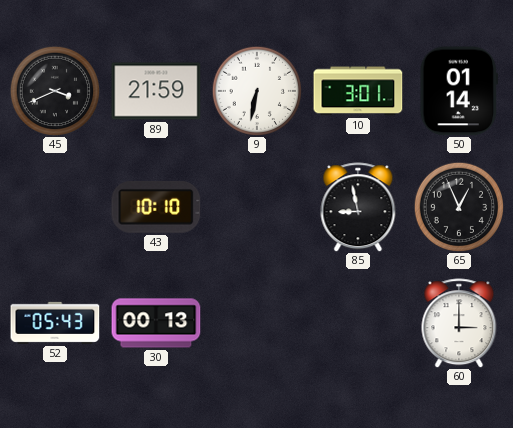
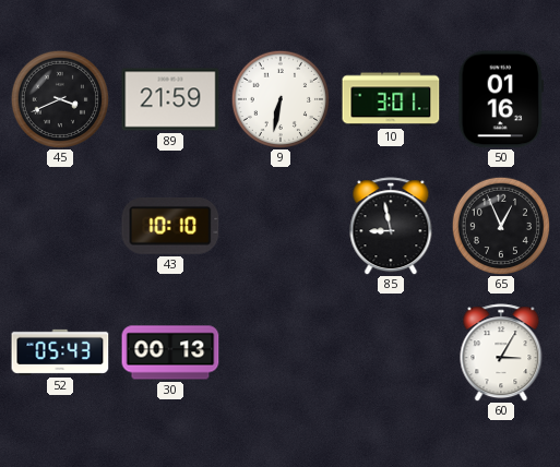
50: 01:14 -> 01:16 (501, 99)
60: 3:00 -> 3:05 (501, 352)
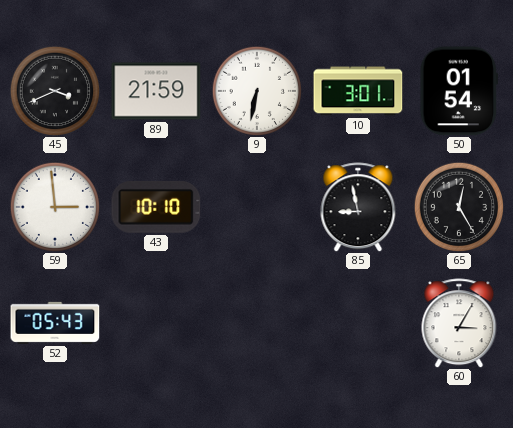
50: 01:16 -> 01:54 (459, 91)
59: none -> 2:59 (54, 206)
65: 12:56 -> 12:25 (458, 206)
30: 00:13 -> none (170, 352)
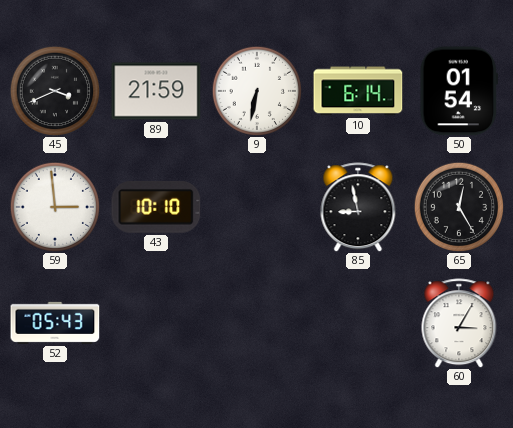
10: 3:01 -> 6:14 (358, 91)
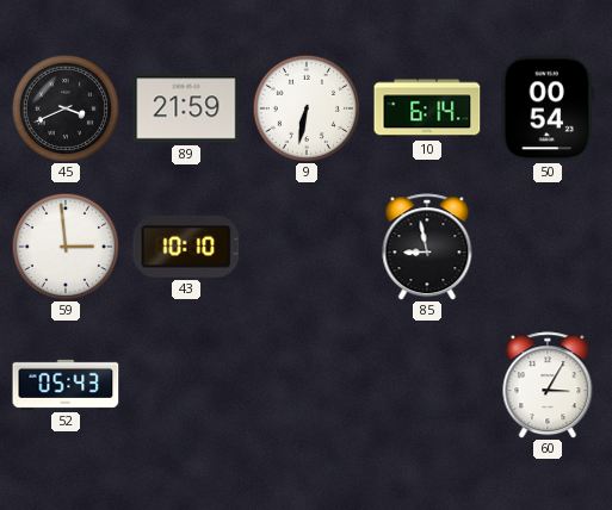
50: 01:54 -> 00:54 (548, 108)
65: 12:25 -> none (458, 206)
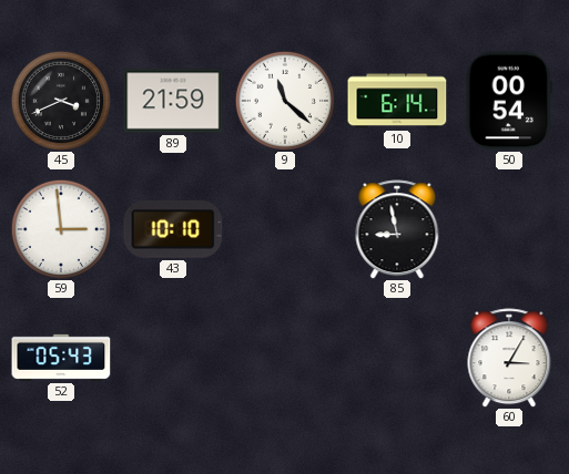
9: 6:32 -> 11:22 (284, 100)
